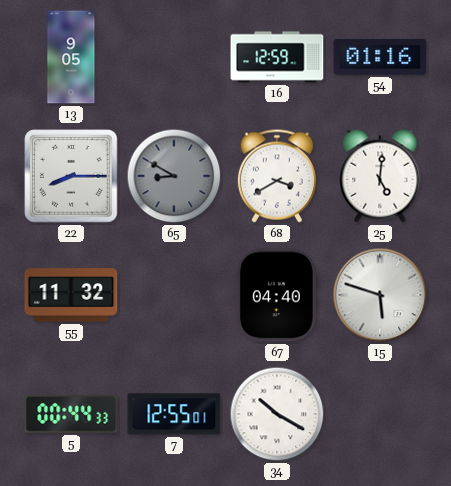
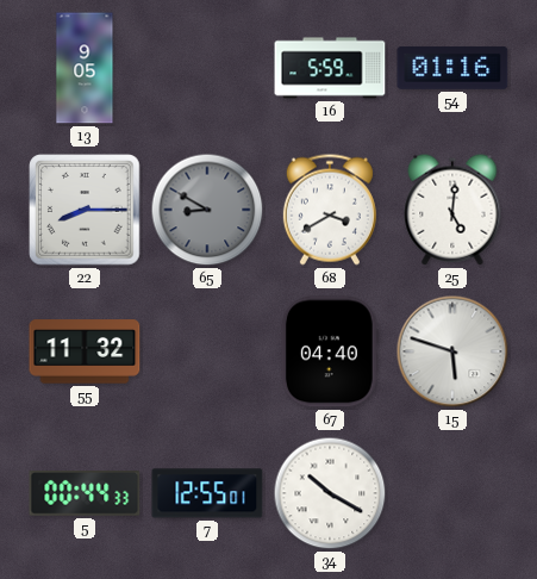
16: 12:59 -> 5:59 (330, 68)
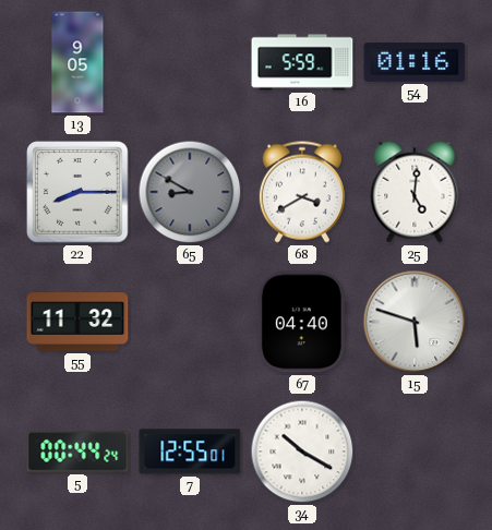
5: 00:44:33 -> 00:44:24 (77, 453)
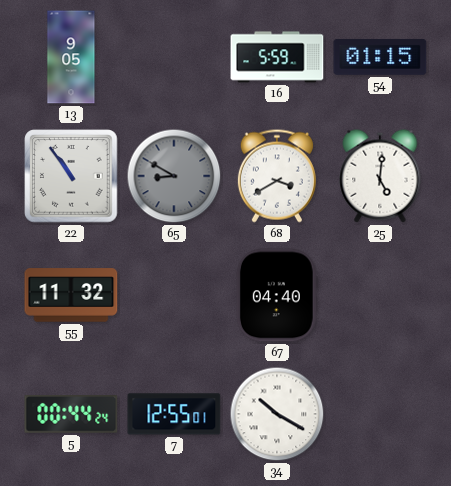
54: 01:16 -> 01:15 (380, 57)
22: 8:15 -> 10:54 (71, 176)
15: 5:48 -> none (415, 322)
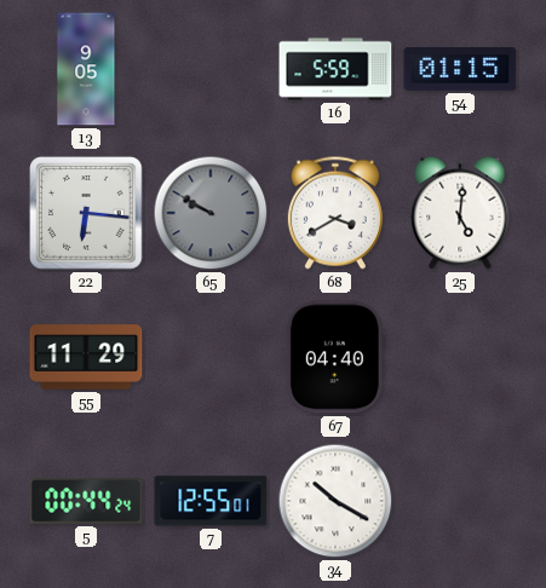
22: 10:54 -> 6:16 (86, 213)
65: 8:50 -> 9:50 (211, 213)
55: 11:32 -> 11:29 (86, 357)
